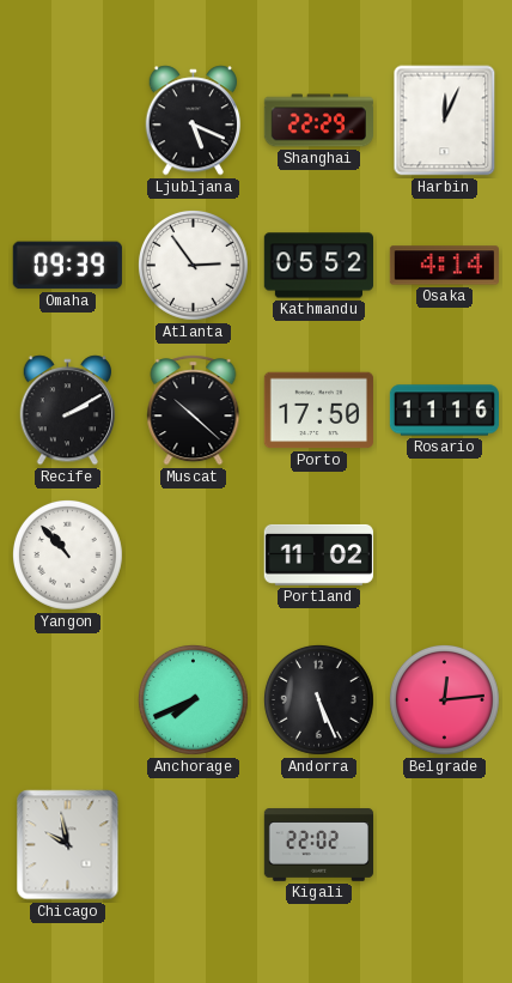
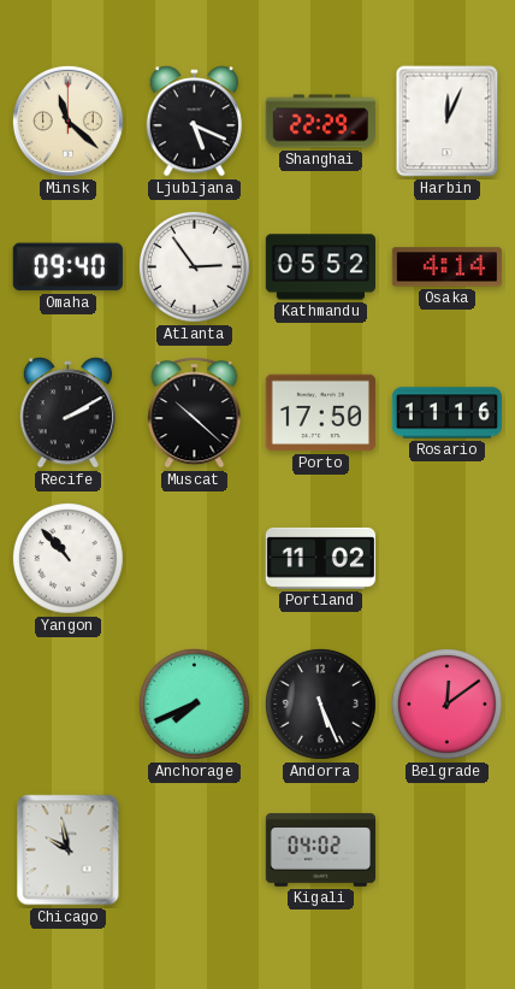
Minsk: none -> 11:22 (67, 120)
Omaha: 09:39 -> 09:40 (67, 267)
Belgrade: 12:14 -> 12:09 (446, 704)
Kigali: 22:02 -> 04:02 (321, 850)
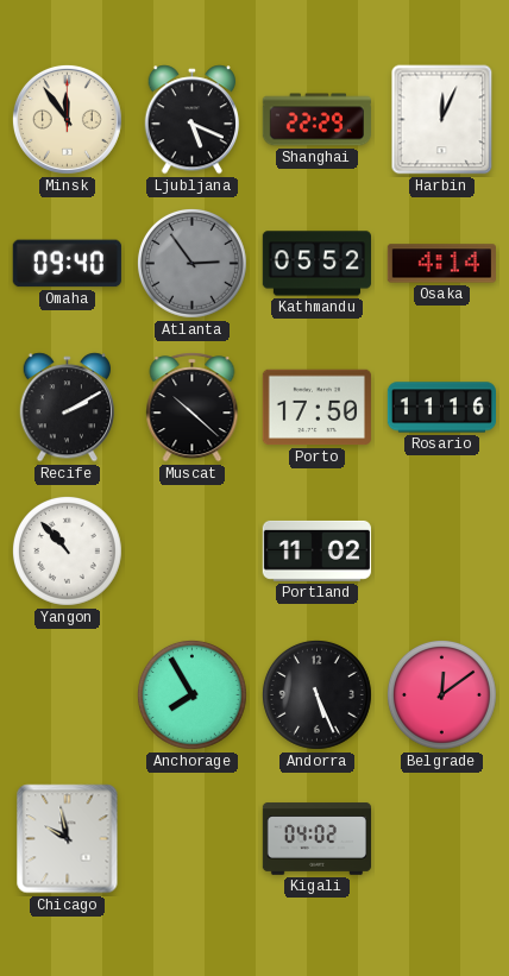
Minsk: 11:22 -> 11:54 (67, 119)
Atlanta dial: white -> grey (191, 263)
Anchorage: 7:41 -> 7:55 (191, 694)
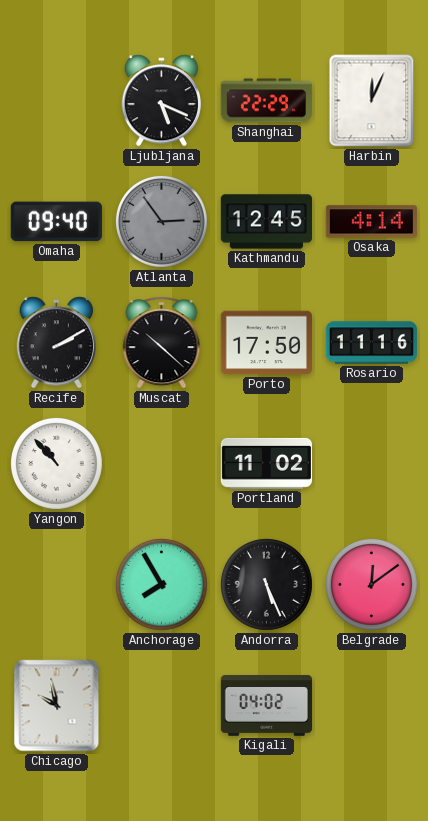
Minsk: 11:54 -> none (67, 119)
Kathmandu: 05:52 -> 12:45 (266, 222)
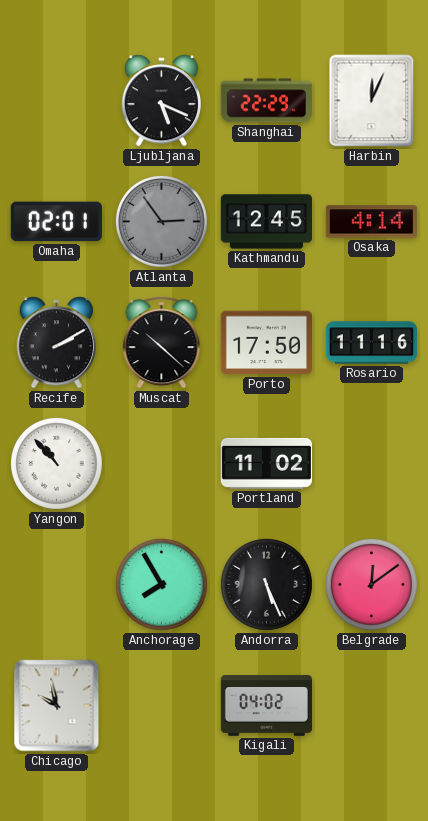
Omaha: 09:40 -> 02:01 (56, 222)
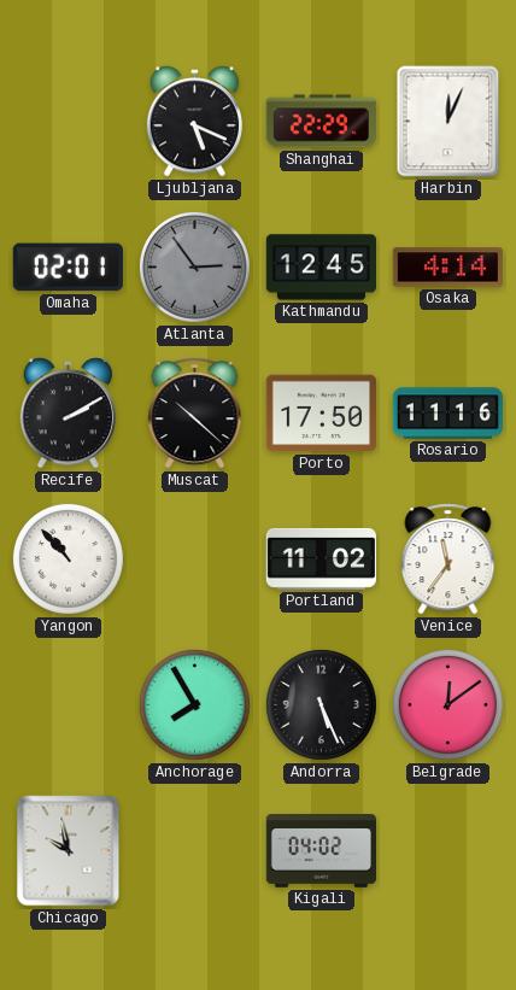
Venice: none -> 11:36 (448, 560)
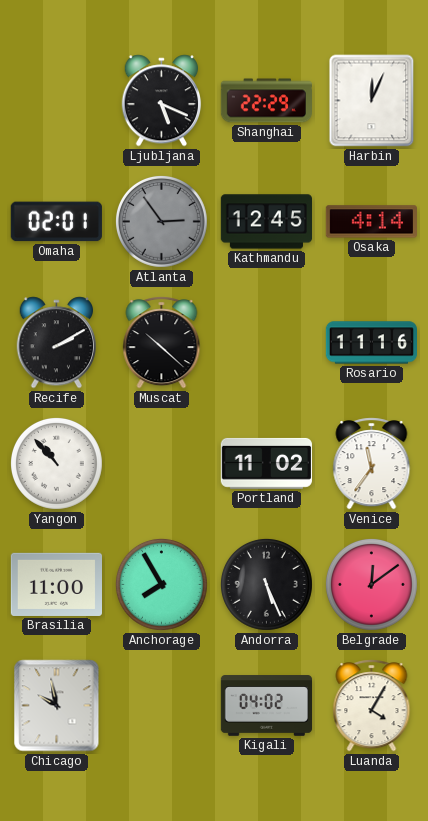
Porto: 17:50 -> none (321, 414)
Brasilia: none -> 11:00 (56, 584)
Luanda: none -> 4:05 (372, 706)
